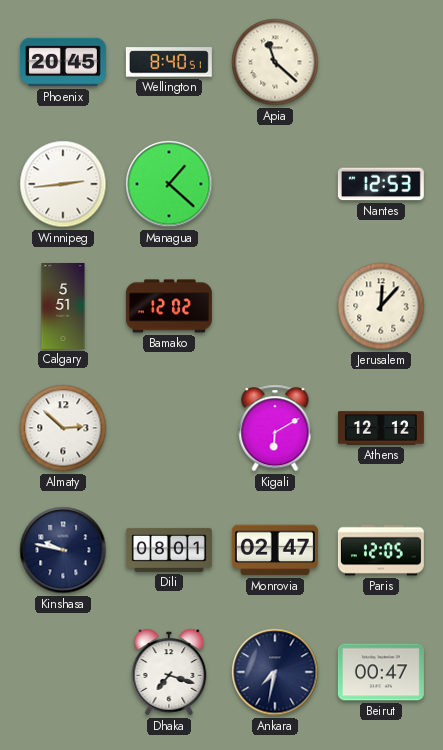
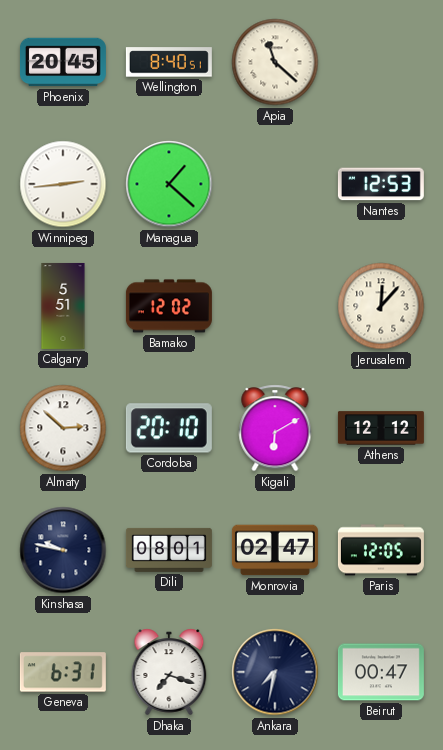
Cordoba: none -> 20:10 (169, 428)
Geneva: none -> 6:31 (63, 672)
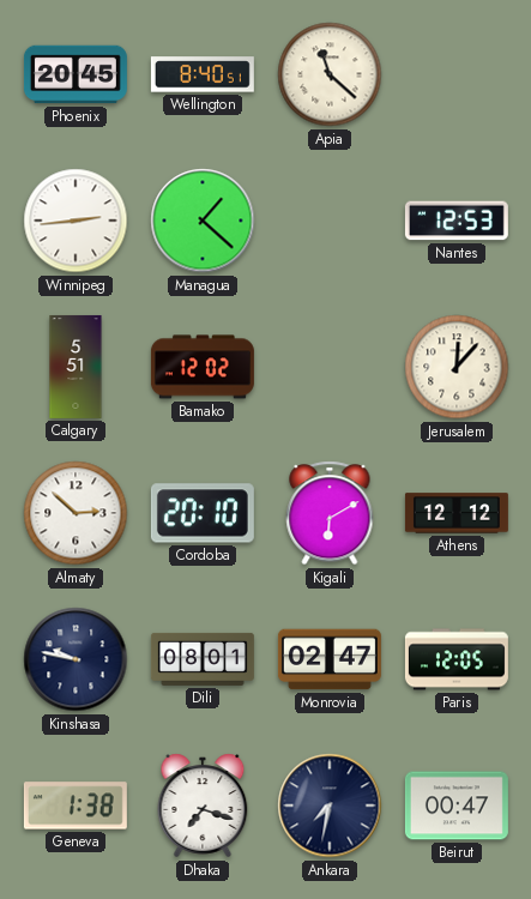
Geneva: 6:31 -> 1:38 (76, 806)
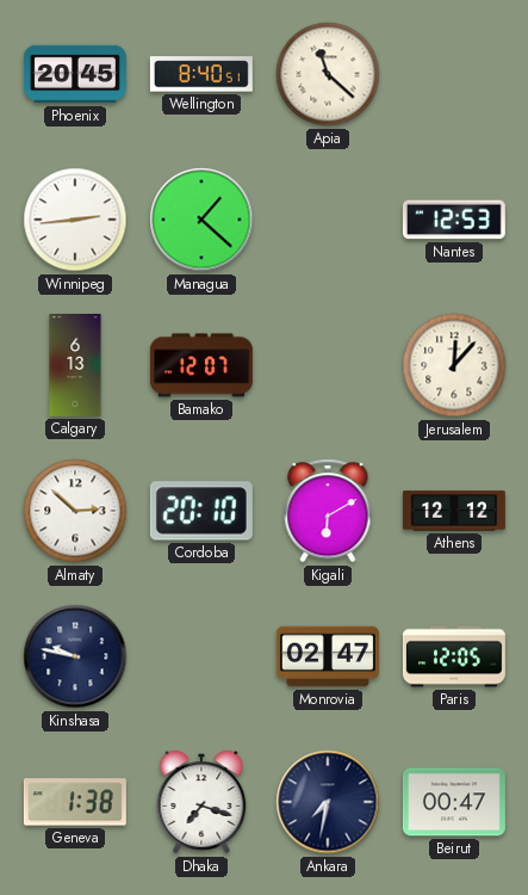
Calgary: 5:51 -> 6:13 (75, 365)
Bamako: 12:02 -> 12:07 (201, 365)
Dili: 08:01 -> none (203, 659)
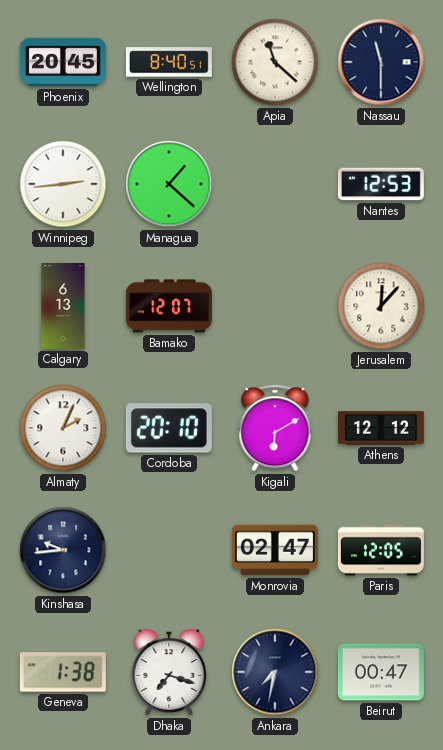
Nassau: none -> 11:30 (381, 62)
Almaty: 2:52 -> 2:04 (63, 428)
Kinshasa: 9:47 -> 9:44 (63, 550)
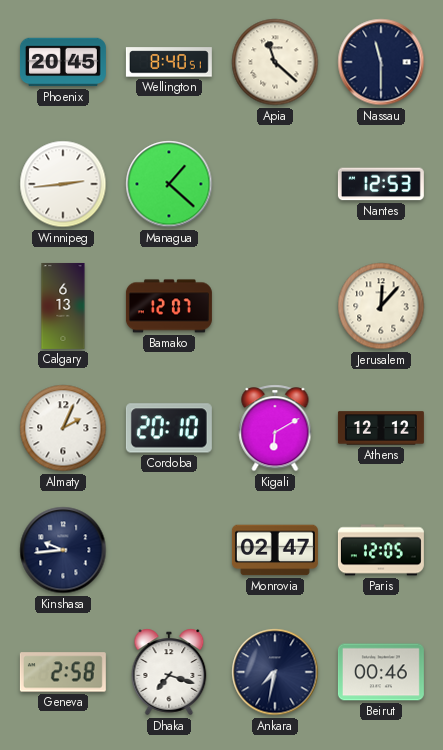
Geneva: 1:38 -> 2:58 (63, 672)
Beirut: 00:47 -> 00:46 (381, 672)
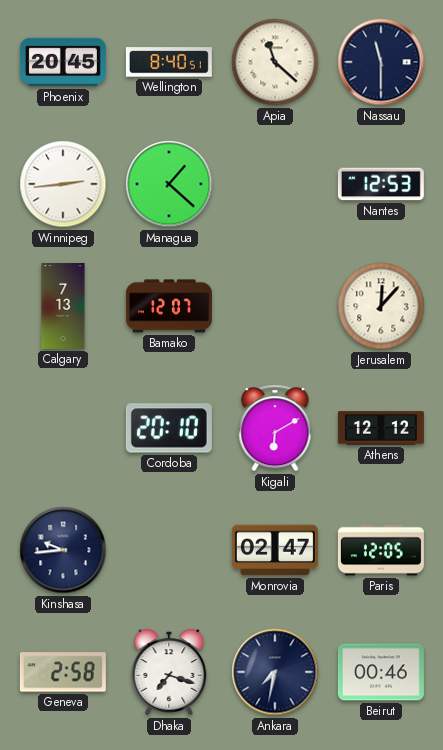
Calgary: 6:13 -> 7:13 (63, 306)
Almaty: 2:04 -> none (63, 428)
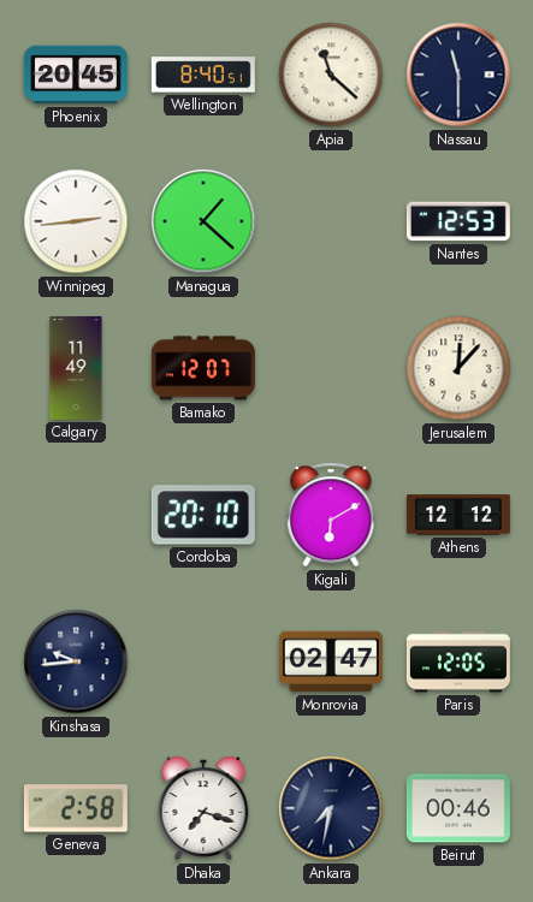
Calgary: 7:13 -> 11:49 (76, 368)
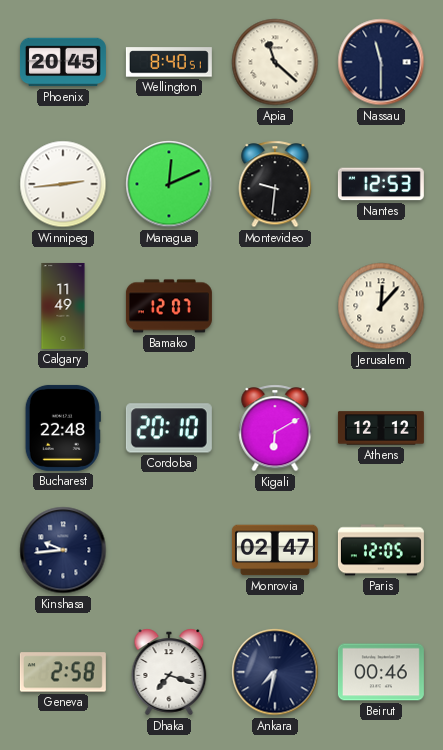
Managua: 1:22 -> 12:11 (169, 184)
Montevideo: none -> 9:31 (275, 184)
Bucharest: none -> 22:48 (63, 428)
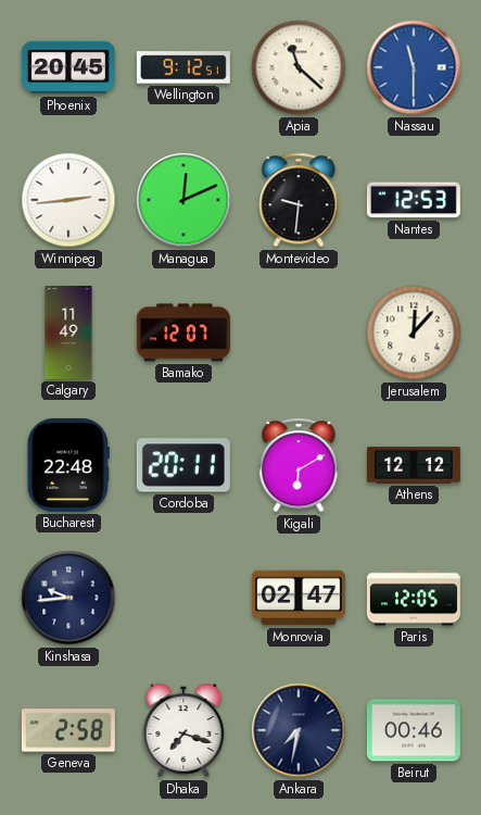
Wellington: 8:40 -> 9:12 (183, 67)
Nassau dial: navy -> blue (414, 67)
Cordoba: 20:10 -> 20:11 (183, 465)
